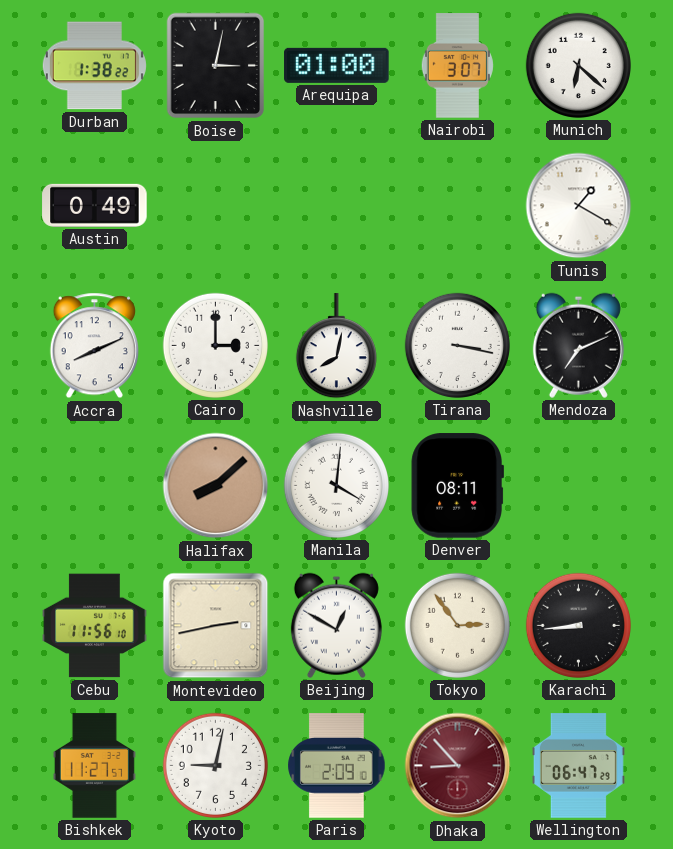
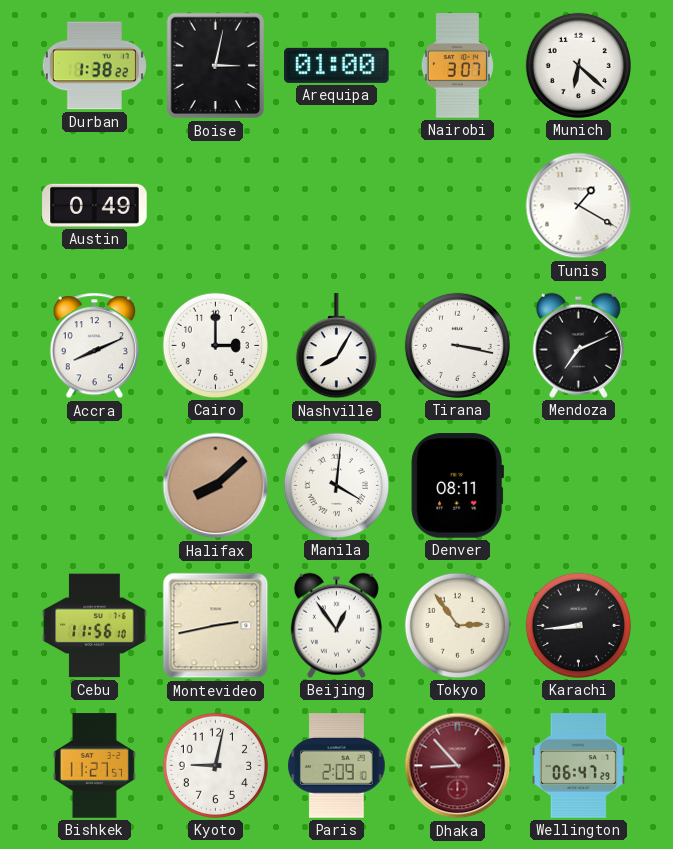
Nashville: 8:02 -> 8:05 (336, 346)
Beijing: 12:50 -> 12:54 (336, 625)
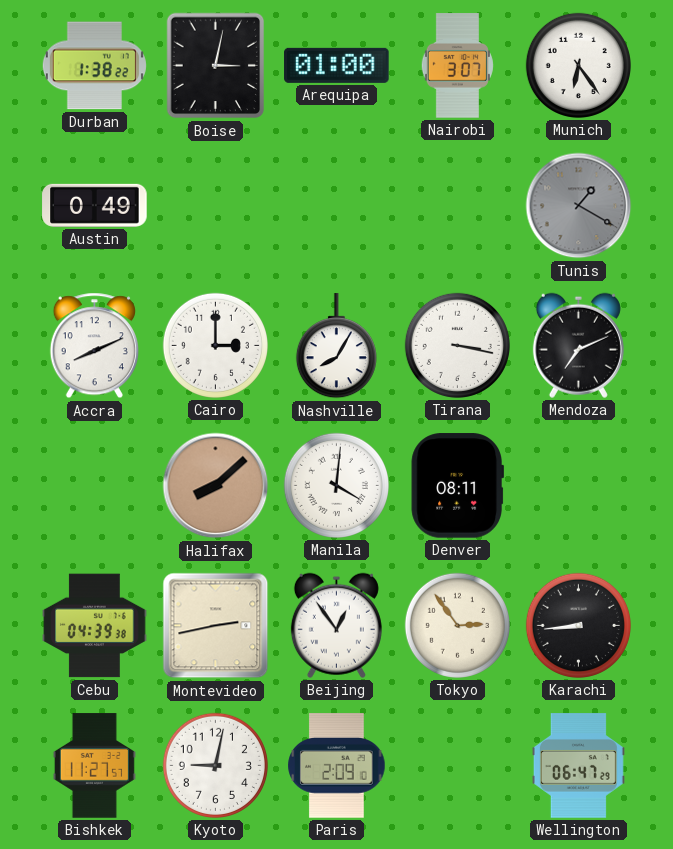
Munich: 6:22 -> 6:24 (578, 65)
Tunis dial: white -> grey (579, 206)
Cebu: 11:56 -> 04:39 (95, 626)
Dhaka: 8:53 -> none (458, 766)
